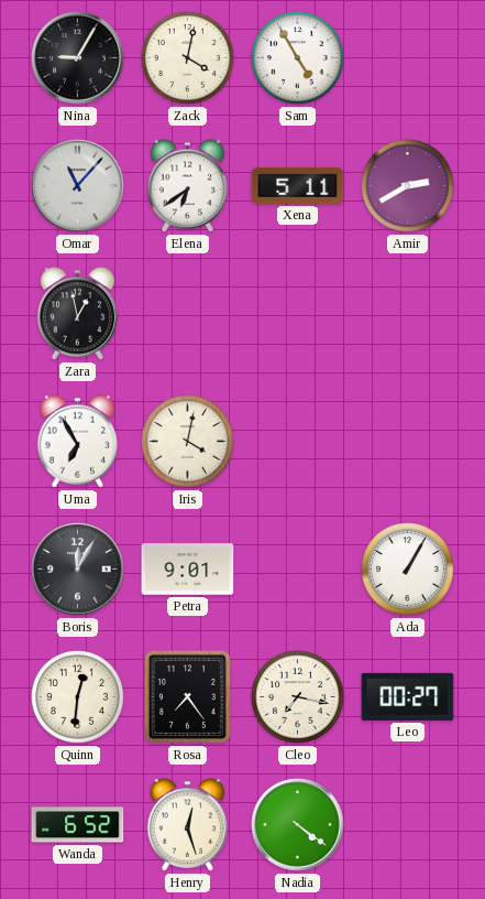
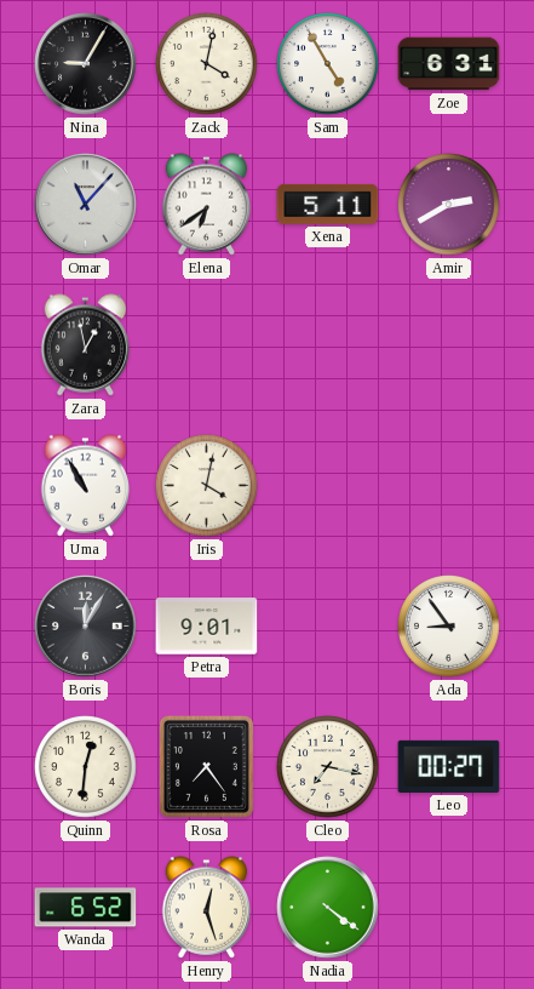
Zoe: none -> 6:31 (449, 64)
Uma: 6:55 -> 10:55 (86, 486)
Ada: 1:05 -> 8:54 (449, 627)
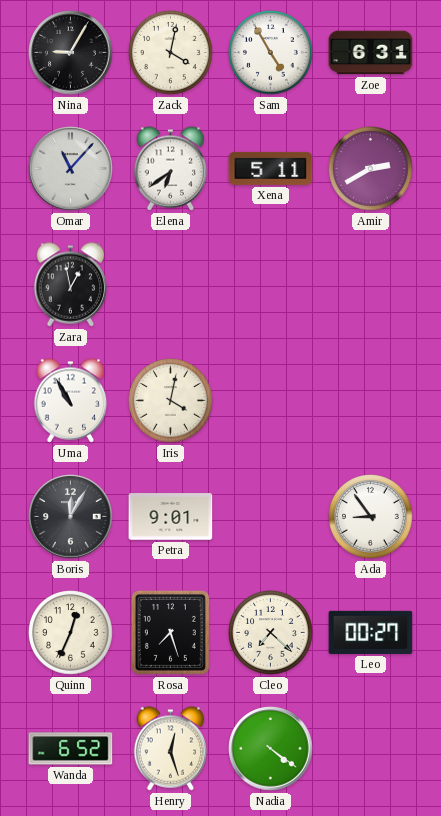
Quinn: 12:31 -> 12:34 (71, 633)
Rosa: 7:24 -> 7:27 (170, 632)
Cleo: 7:17 -> 7:22 (271, 633)
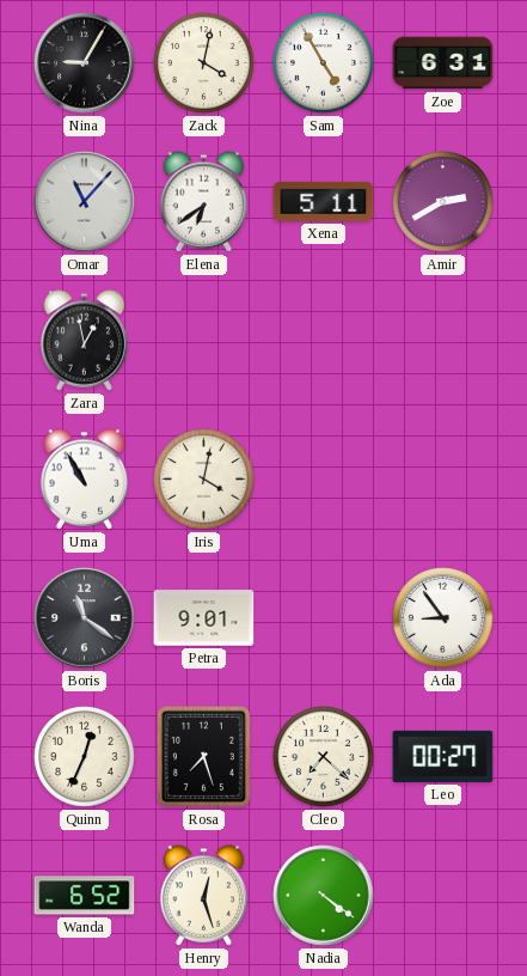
Boris: 12:05 -> 11:21 (85, 618)
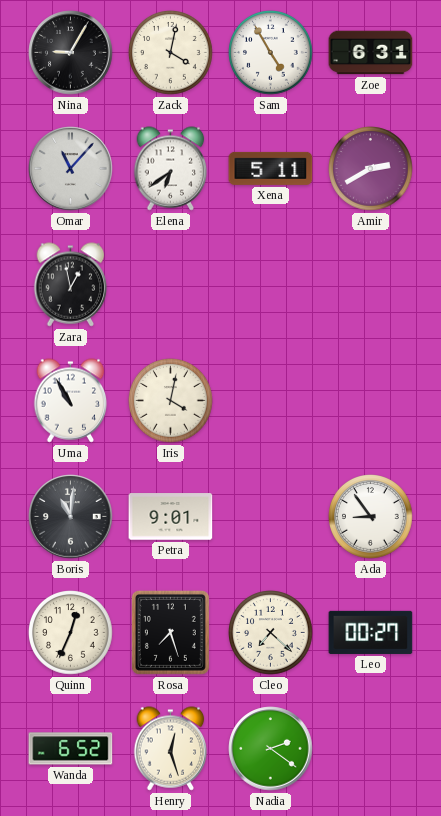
Boris: 11:21 -> 11:01 (71, 517)
Nadia: 4:21 -> 2:21 (271, 749)
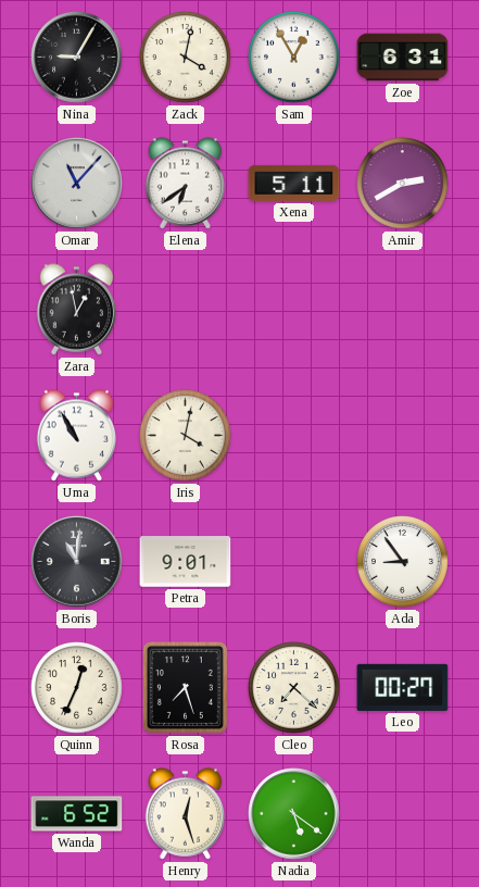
Sam: 4:55 -> 12:55 (294, 58)
Nadia: 2:21 -> 5:21 (294, 814)
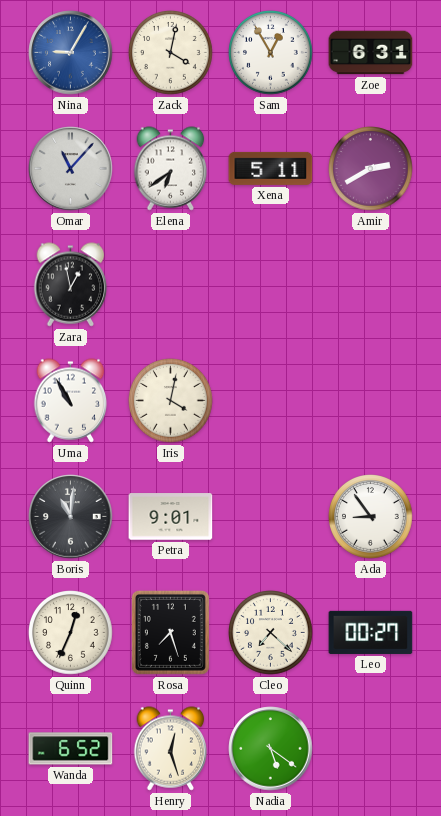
Nina dial: black -> blue (71, 53)
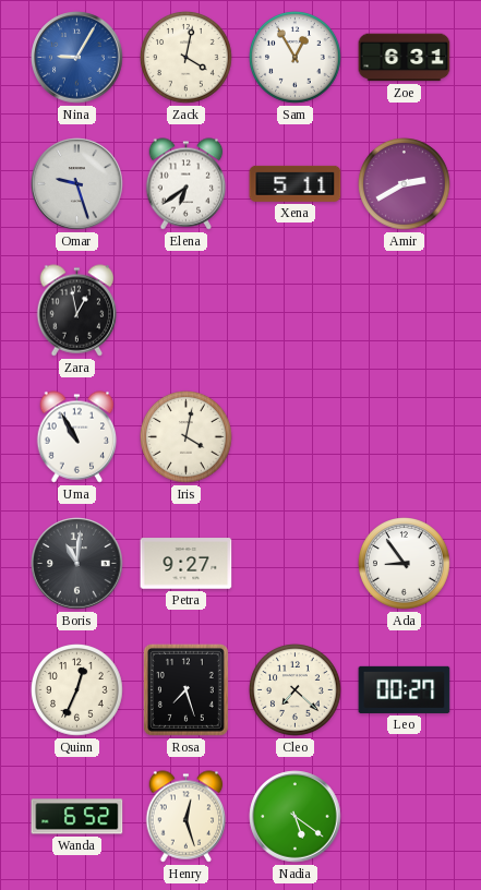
Omar: 11:07 -> 9:27 (77, 184)
Petra: 9:01 -> 9:27 (187, 564)
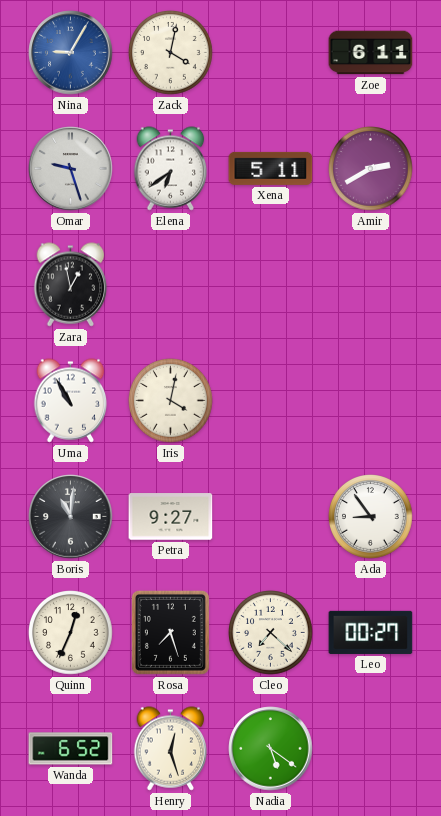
Sam: 12:55 -> none (296, 58)
Zoe: 6:31 -> 6:11 (371, 53)
